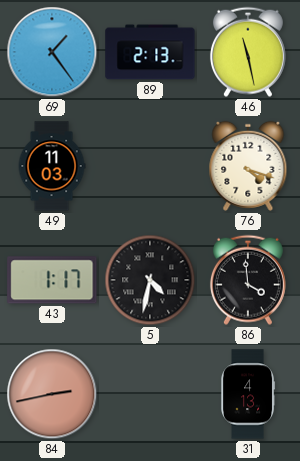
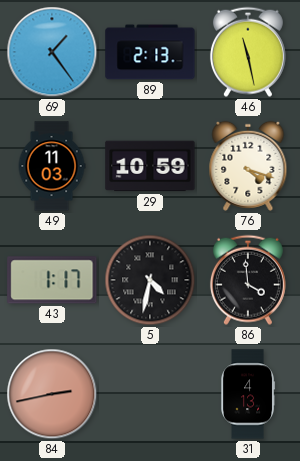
29: none -> 10:59 (150, 166)
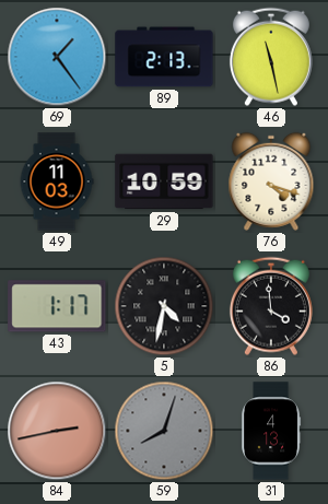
59: none -> 8:03 (164, 431)
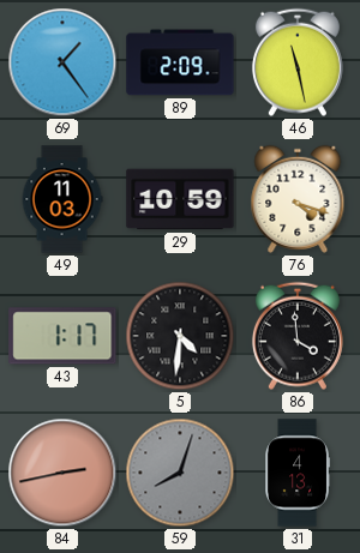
89: 2:13 -> 2:09 (180, 62)
5: 4:32 -> 4:31 (180, 336)
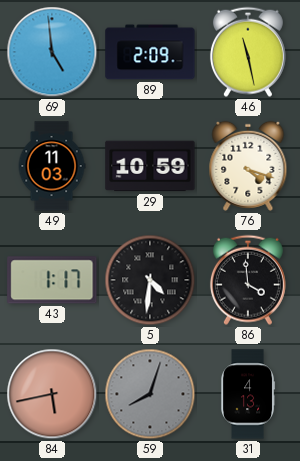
69: 1:24 -> 4:59 (52, 52)
84: 2:43 -> 5:43 (52, 394)
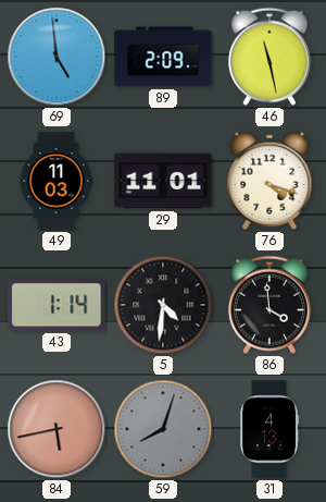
29: 10:59 -> 11:01 (163, 181)
43: 1:17 -> 1:14 (57, 305)
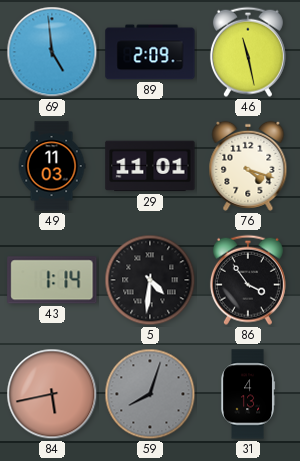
86: 3:59 -> 3:54 (248, 280)
